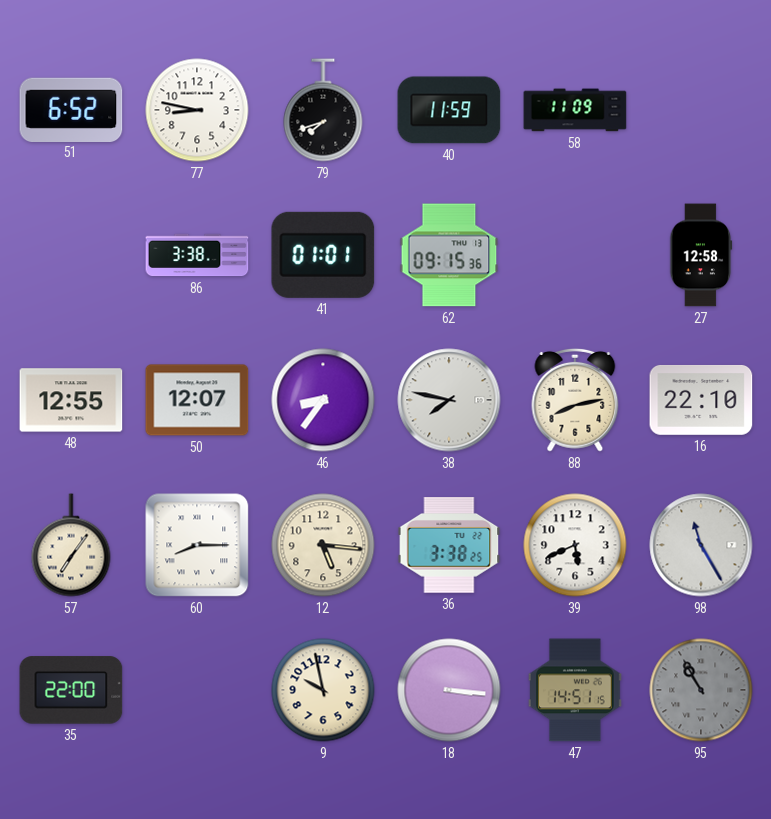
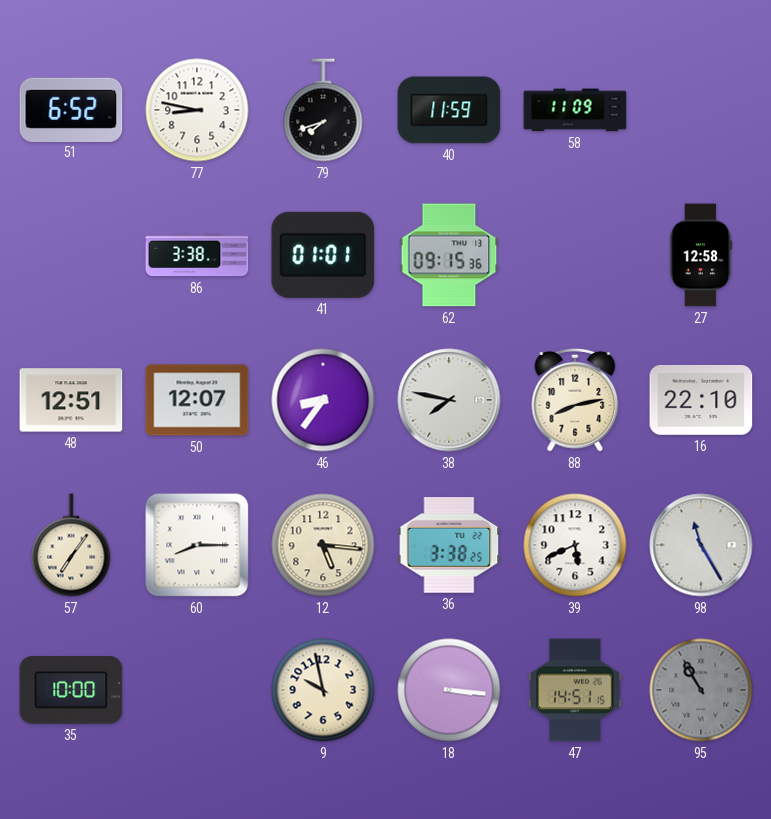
48: 12:55 -> 12:51 (71, 400)
35: 22:00 -> 10:00 (71, 690)
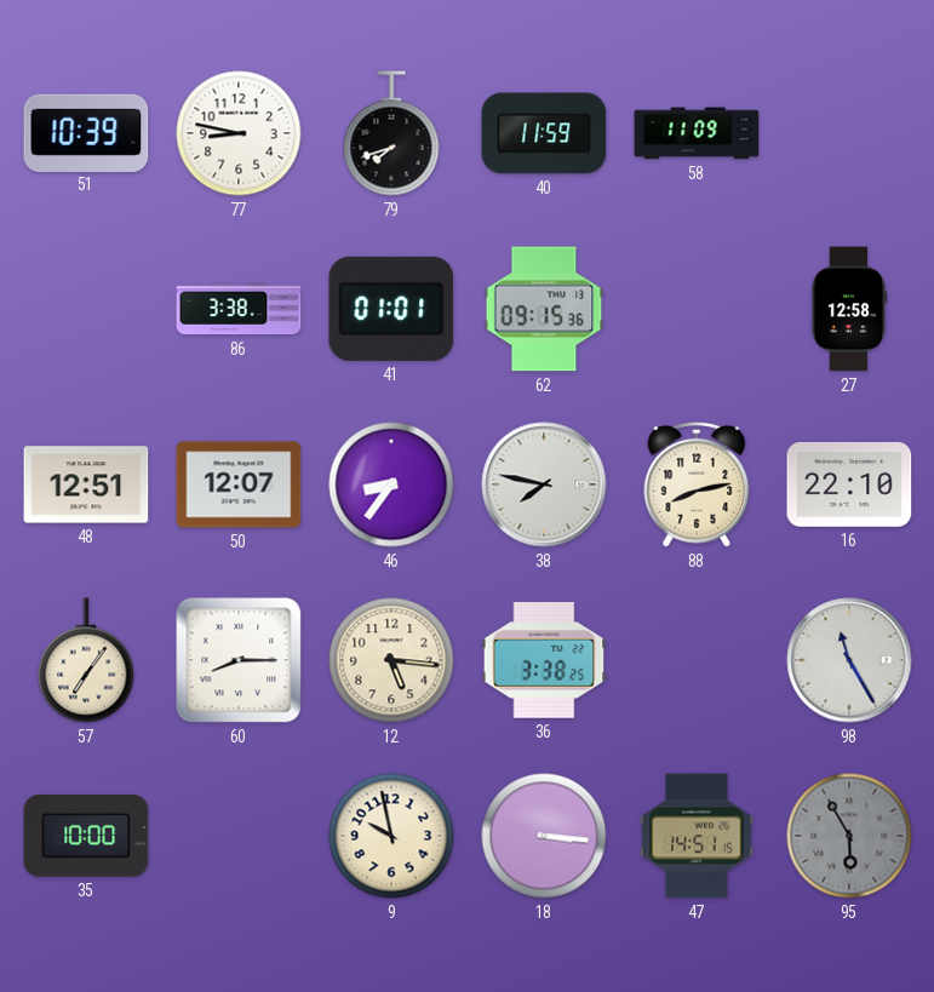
51: 6:52 -> 10:39 (86, 132)
39: 5:41 -> none (575, 545)
95: 10:55 -> 5:55 (849, 836)
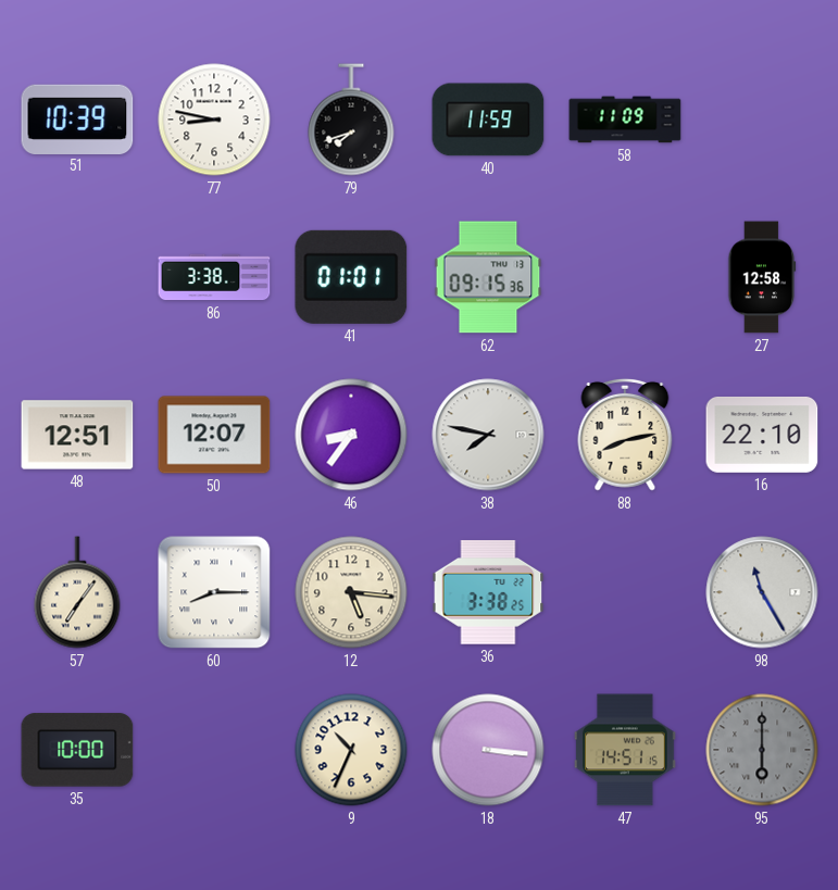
9: 9:58 -> 10:34 (351, 750)
95: 5:55 -> 6:00 (762, 750)
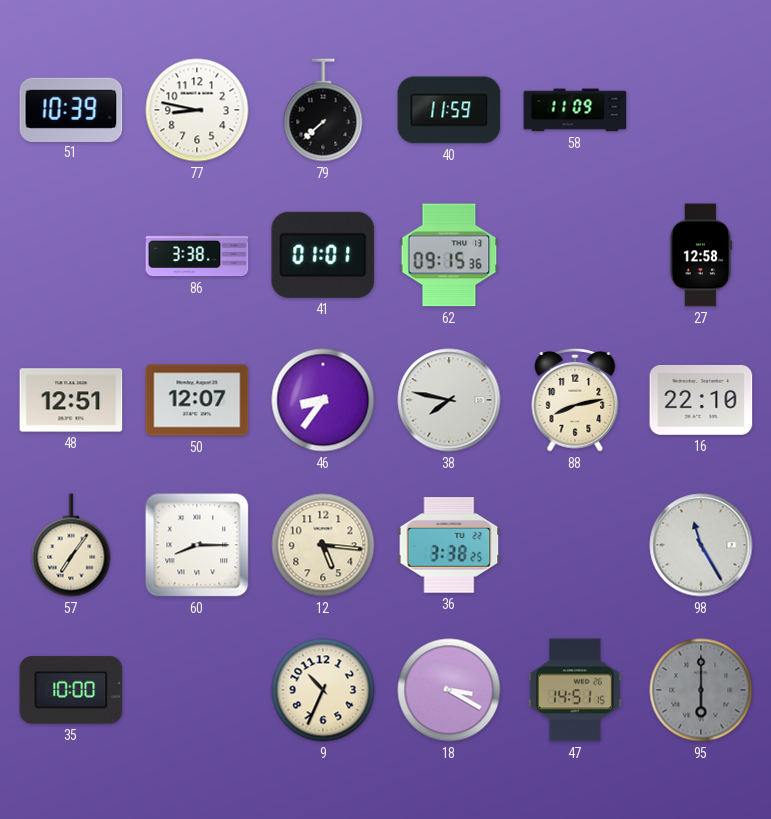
79: 7:42 -> 7:38 (323, 110)
18: 3:16 -> 3:20 (449, 690)
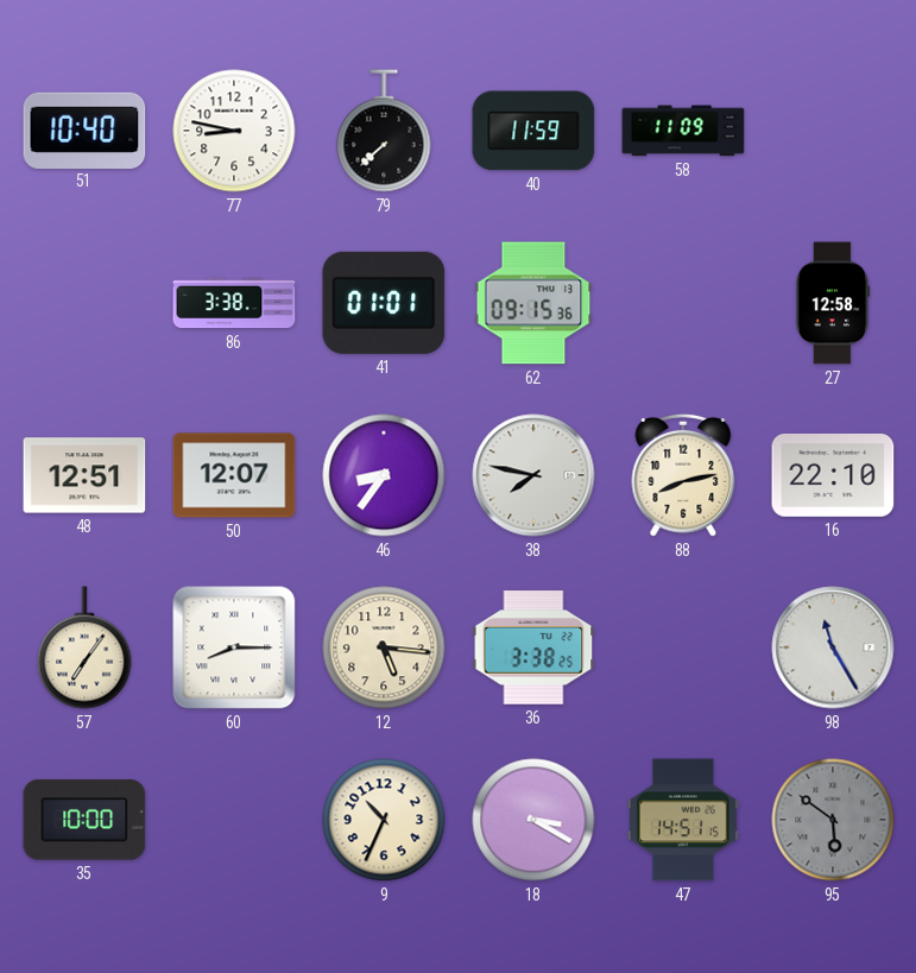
51: 10:39 -> 10:40 (84, 129)
95: 6:00 -> 5:51 (833, 820)
